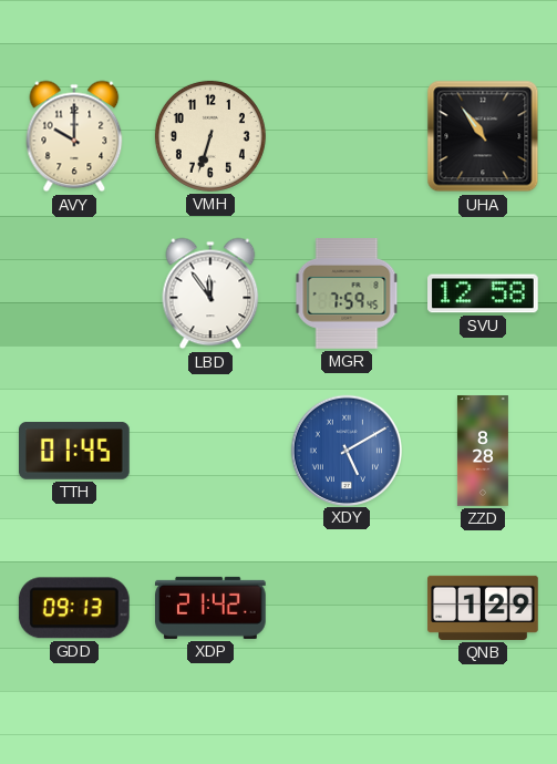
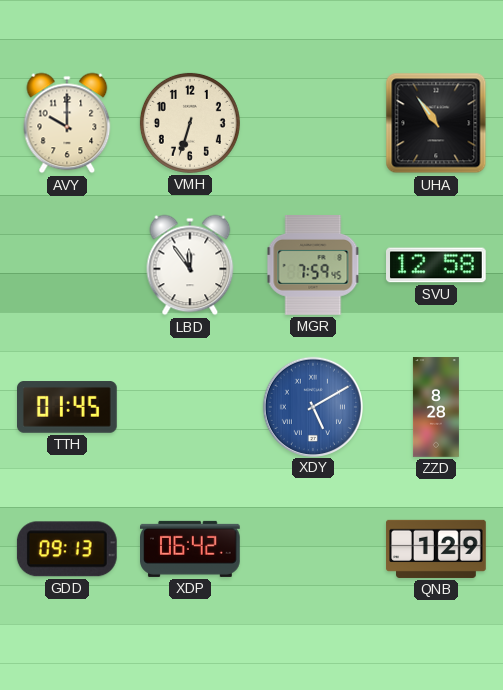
XDP: 21:42 -> 06:42 (191, 549)
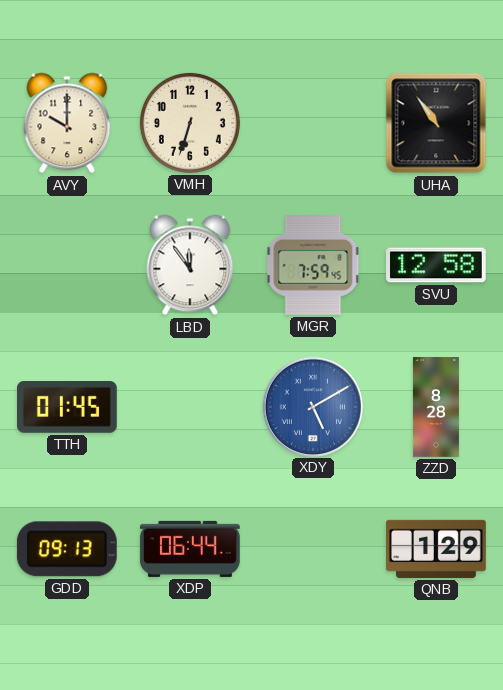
XDP: 06:42 -> 06:44 (191, 549)
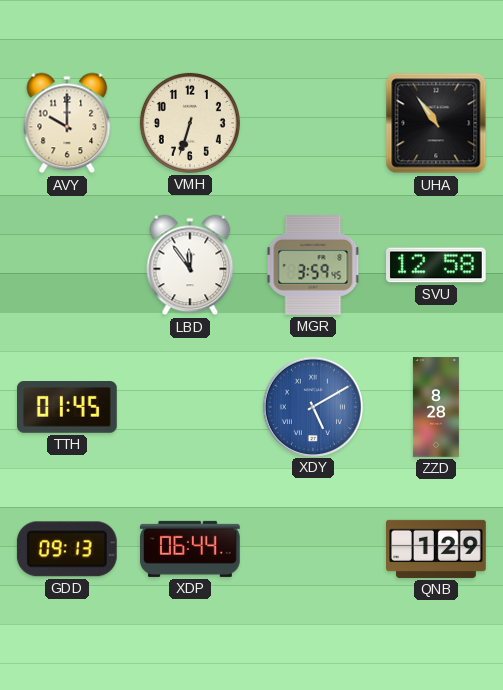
MGR: 7:59 -> 3:59 (313, 266)
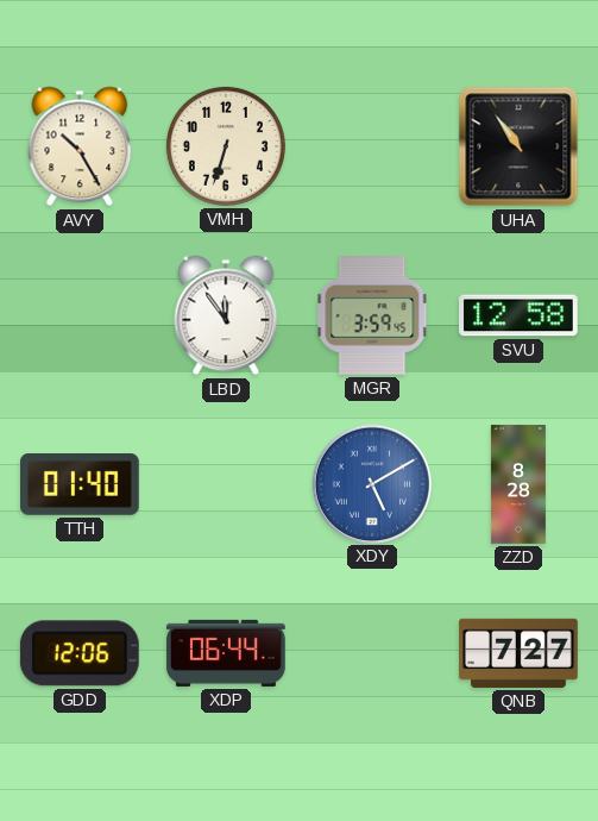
AVY: 10:00 -> 10:25 (80, 146)
TTH: 01:45 -> 01:40 (81, 485)
GDD: 09:13 -> 12:06 (80, 653)
QNB: 1:29 -> 7:27 (518, 653)
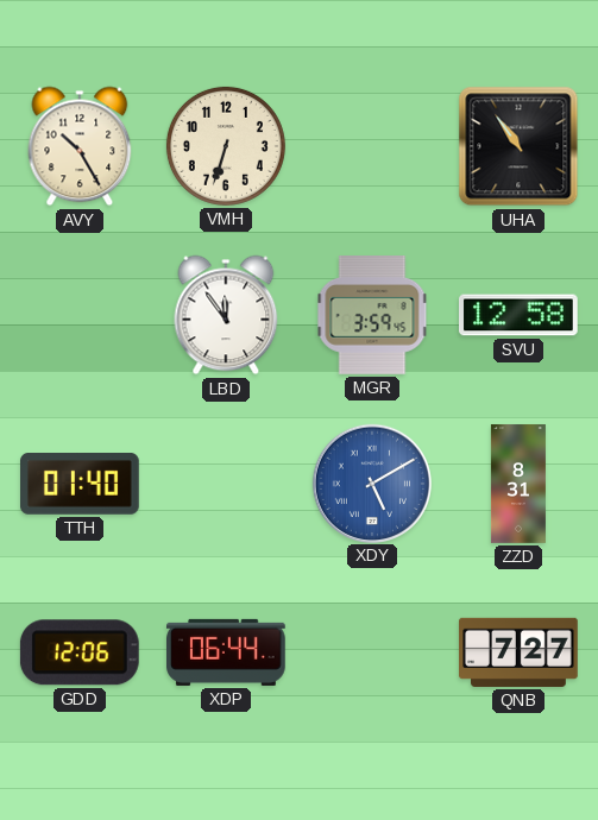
ZZD: 8:28 -> 8:31 (518, 484)
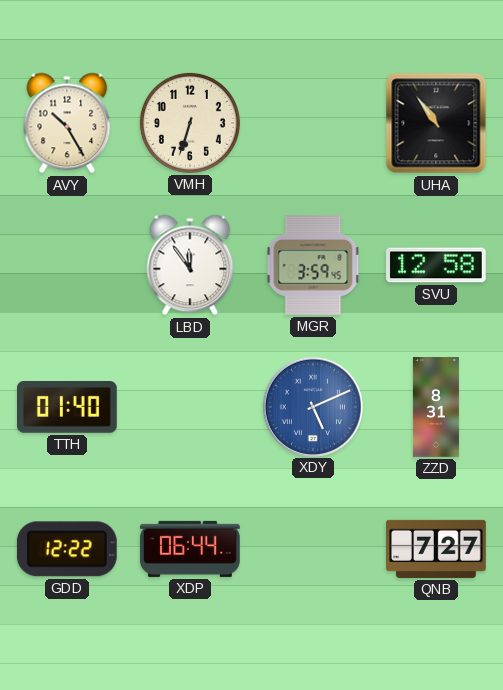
XDY: 5:10 -> 5:11 (312, 406)
GDD: 12:06 -> 12:22 (67, 549)
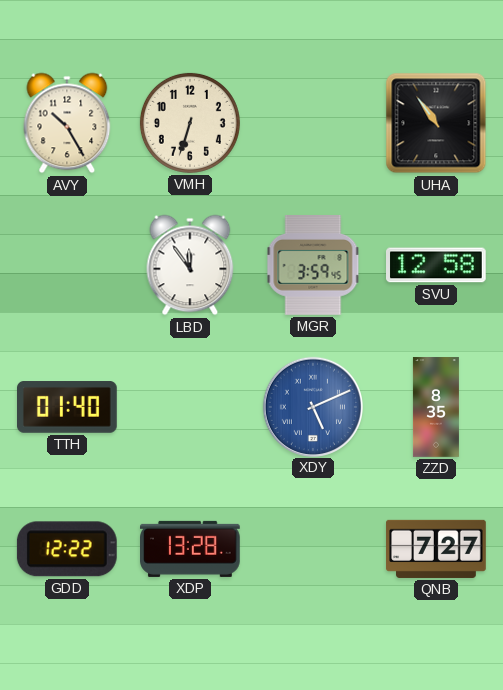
ZZD: 8:31 -> 8:35 (436, 407)
XDP: 06:44 -> 13:28 (191, 549)
